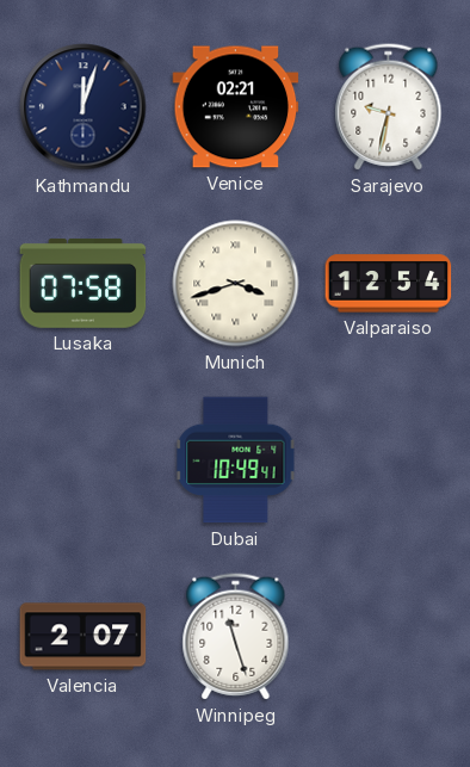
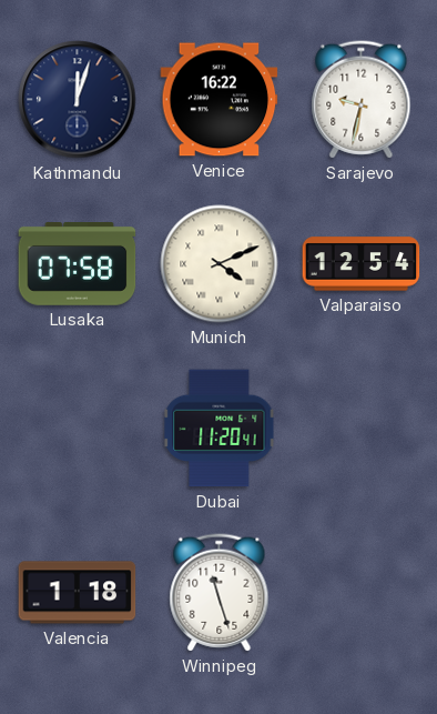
Venice: 02:21 -> 16:22 (220, 100)
Munich: 3:42 -> 4:11 (220, 264)
Dubai: 10:49 -> 11:20 (220, 429)
Valencia: 2:07 -> 1:18 (78, 593)
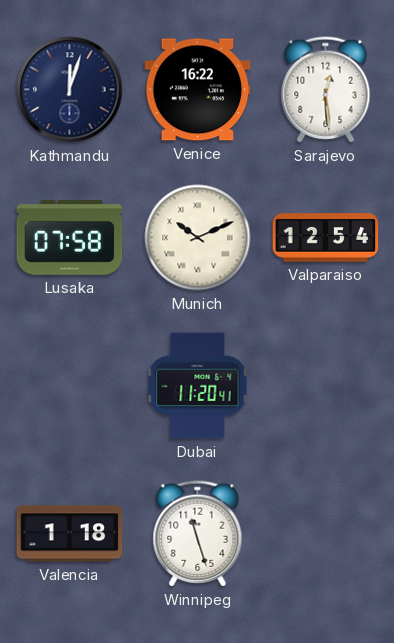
Sarajevo: 9:32 -> 12:29 (326, 90)
Munich: 4:11 -> 10:11 (198, 238)
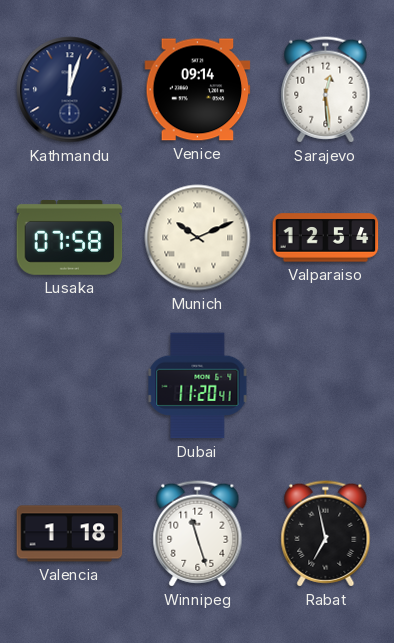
Venice: 16:22 -> 09:14 (198, 90)
Rabat: none -> 6:58 (326, 534)
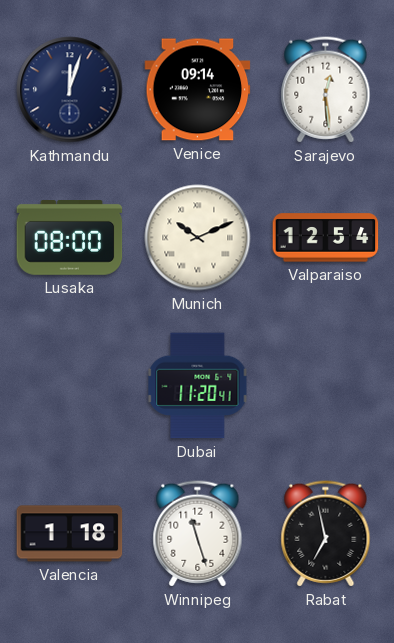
Lusaka: 07:58 -> 08:00 (70, 238)
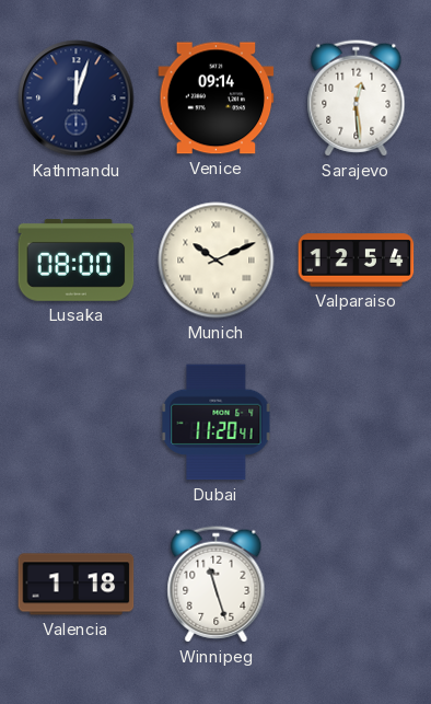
Rabat: 6:58 -> none (326, 534)
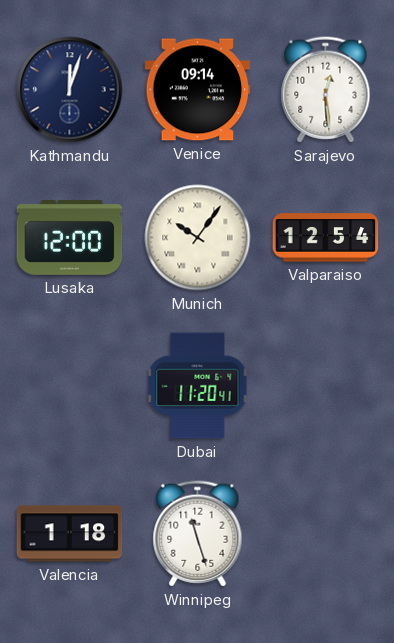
Lusaka: 08:00 -> 12:00 (70, 238)
Munich: 10:11 -> 10:06 (198, 238)
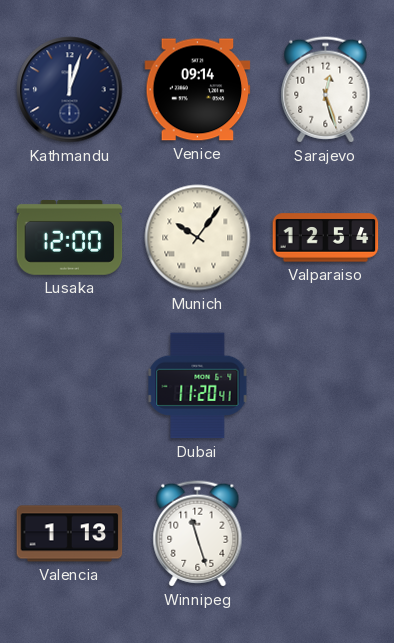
Sarajevo: 12:29 -> 12:27 (326, 90)
Valencia: 1:18 -> 1:13 (70, 534)
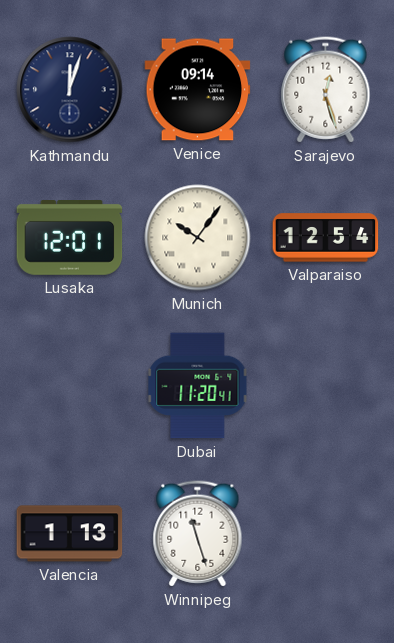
Lusaka: 12:00 -> 12:01 (70, 238)
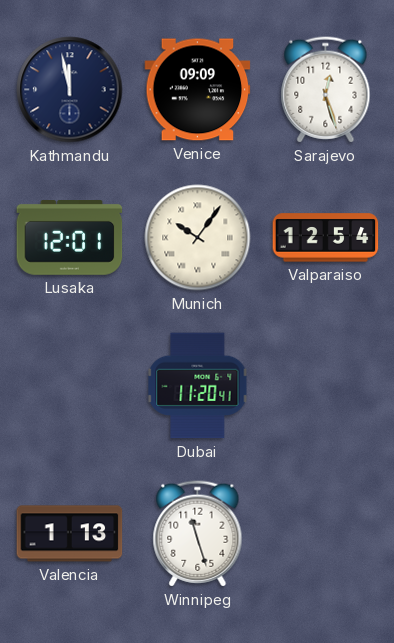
Kathmandu: 12:03 -> 11:58 (70, 90)
Venice: 09:14 -> 09:09 (198, 90)
